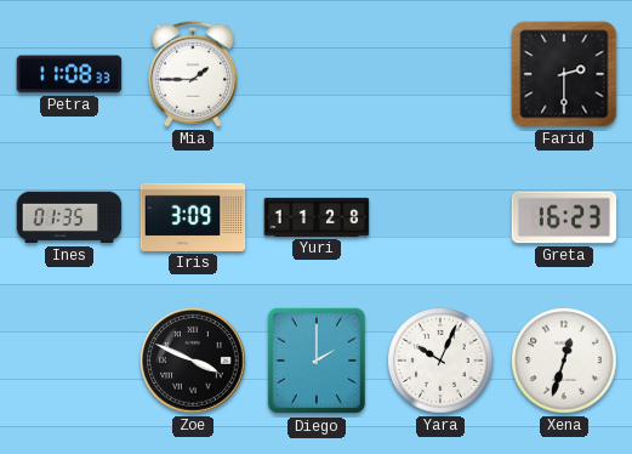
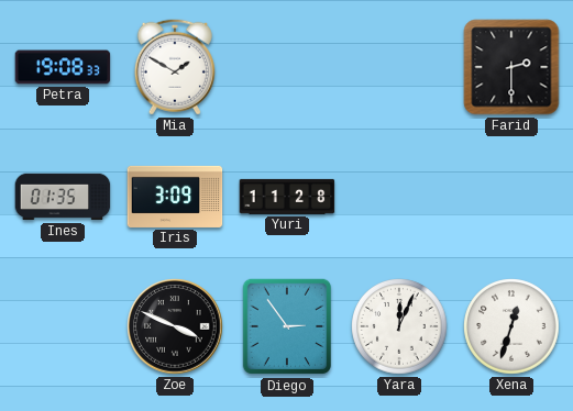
Petra: 11:08 -> 19:08 (63, 67)
Mia: 1:45 -> 1:50 (175, 67)
Greta: 16:23 -> none (564, 217)
Diego: 2:00 -> 2:54 (287, 326)
Yara: 10:04 -> 12:04 (399, 326)
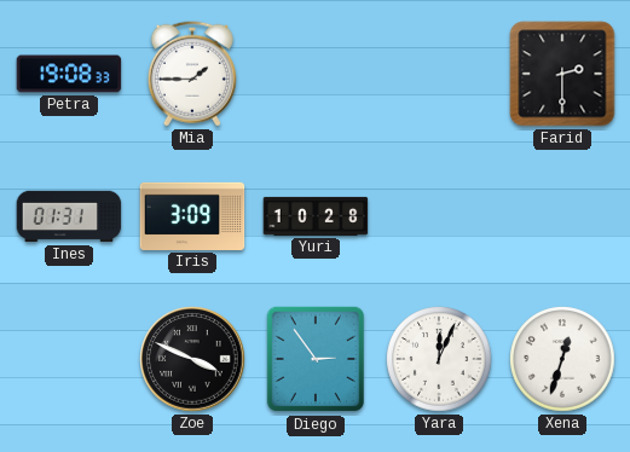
Mia: 1:50 -> 1:45 (192, 74)
Ines: 01:35 -> 01:31 (69, 216)
Yuri: 11:28 -> 10:28 (316, 216)
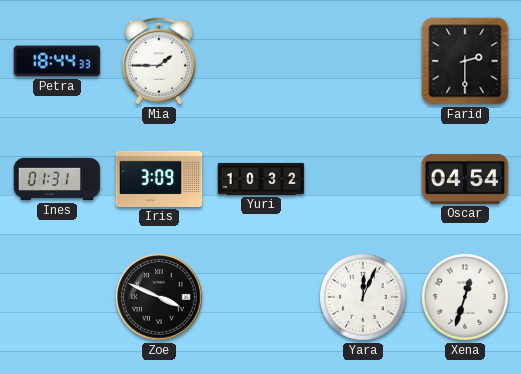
Petra: 19:08 -> 18:44 (57, 61)
Yuri: 10:28 -> 10:32 (261, 179)
Oscar: none -> 04:54 (465, 179)
Diego: 2:54 -> none (316, 359)
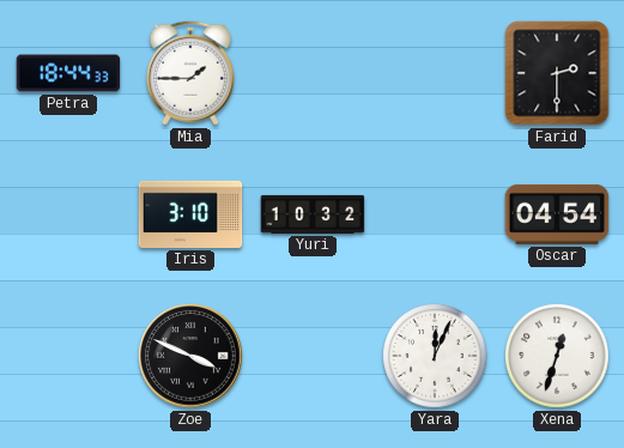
Ines: 01:31 -> none (57, 179)
Iris: 3:09 -> 3:10 (190, 214)
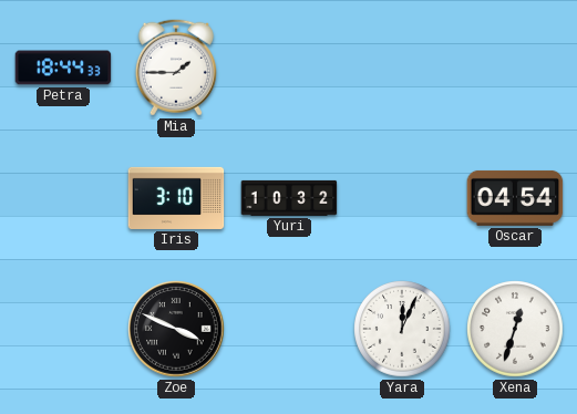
Farid: 2:30 -> none (557, 73)
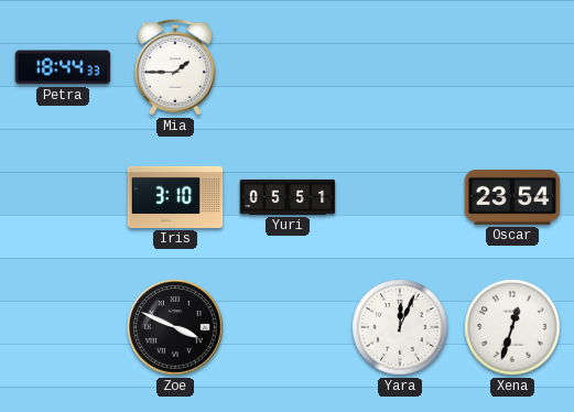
Yuri: 10:32 -> 05:51 (288, 197)
Oscar: 04:54 -> 23:54 (512, 197)
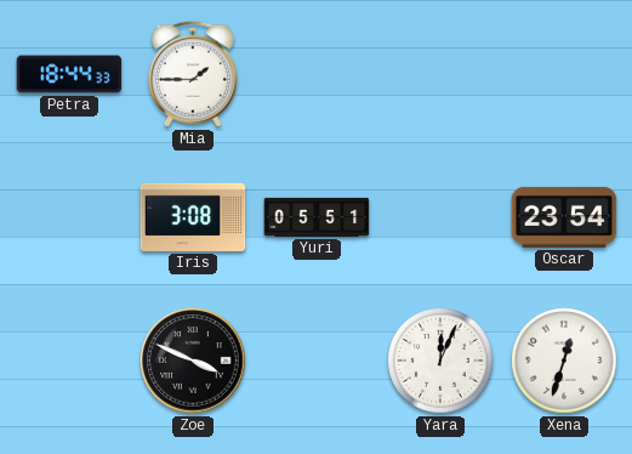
Iris: 3:10 -> 3:08 (193, 217)
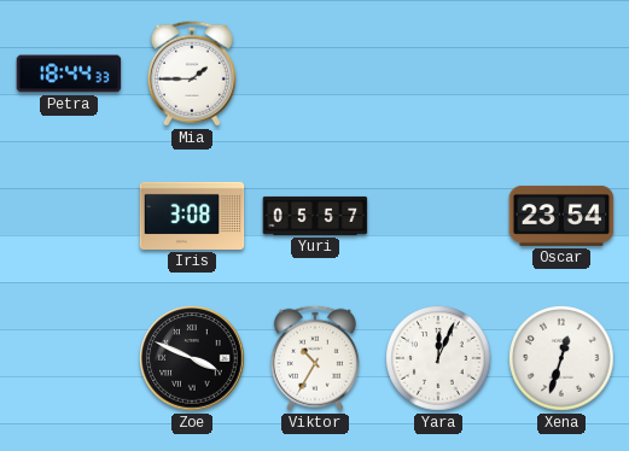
Yuri: 05:51 -> 05:57 (315, 216)
Viktor: none -> 10:35 (315, 358)
